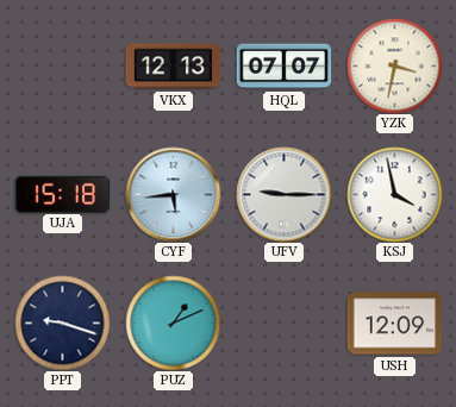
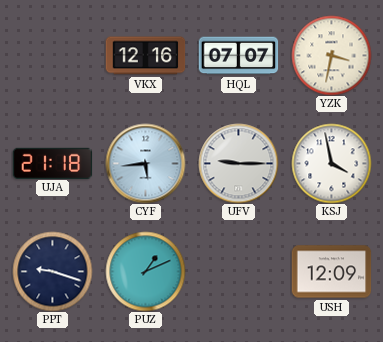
VKX: 12:13 -> 12:16 (145, 56)
UJA: 15:18 -> 21:18 (52, 163)
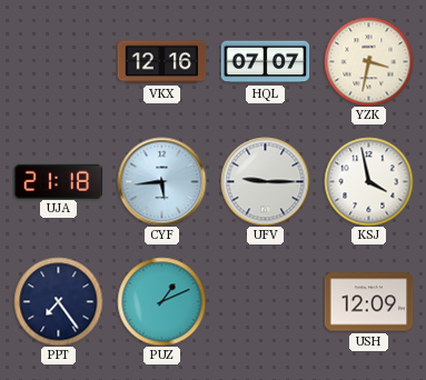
PPT: 9:18 -> 7:24 (58, 301)
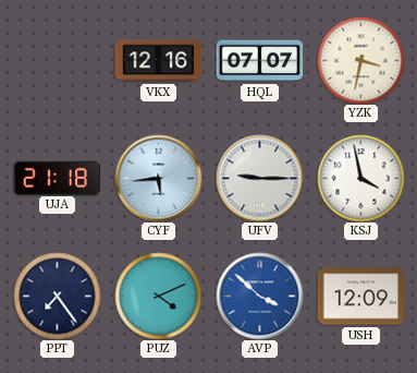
PUZ: 1:11 -> 4:11 (158, 296)
AVP: none -> 3:52 (259, 296)
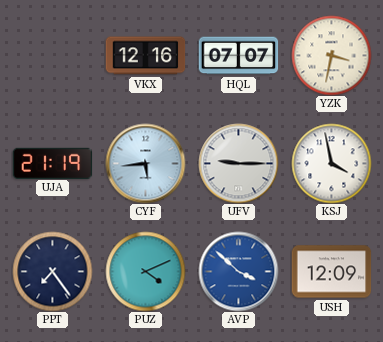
UJA: 21:18 -> 21:19 (52, 163)
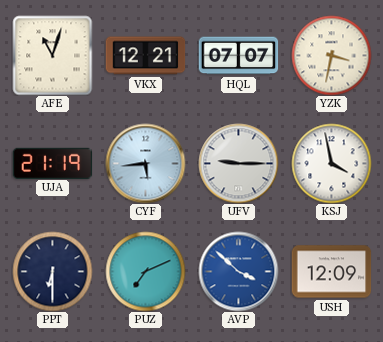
AFE: none -> 11:03 (52, 55)
VKX: 12:16 -> 12:21 (145, 56)
PPT: 7:24 -> 6:30 (52, 271)
PUZ: 4:11 -> 7:11 (145, 271)
